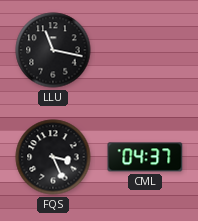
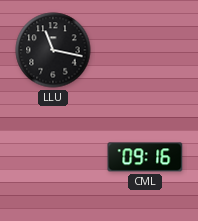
FQS: 3:26 -> none (53, 157)
CML: 04:37 -> 09:16 (145, 157)
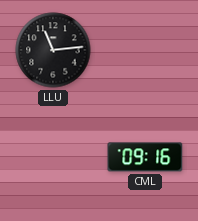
LLU: 11:17 -> 11:14 (53, 50)
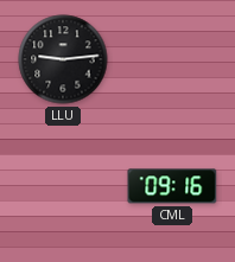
LLU: 11:14 -> 9:14 (63, 59)
